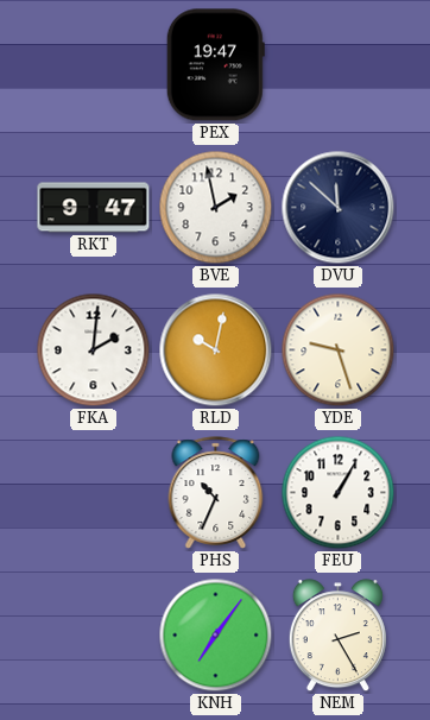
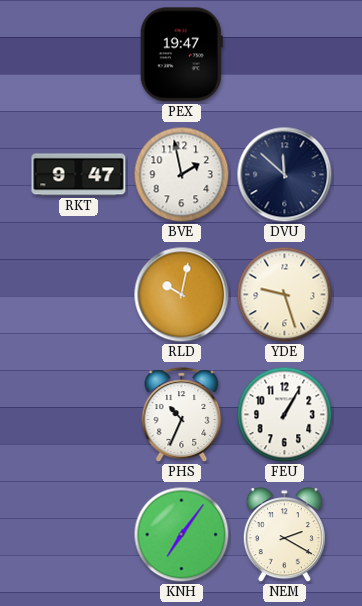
FKA: 2:01 -> none (94, 350)
NEM: 2:25 -> 2:20 (284, 535)
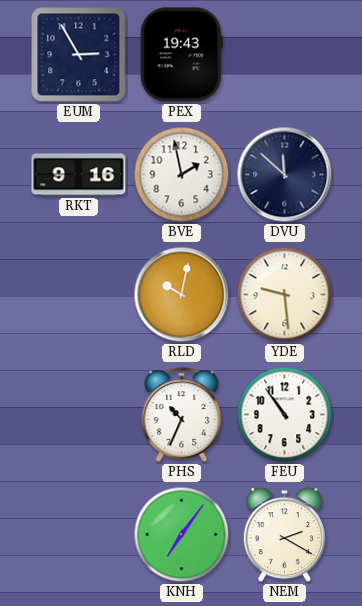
EUM: none -> 2:55 (79, 55)
PEX: 19:47 -> 19:43 (181, 55)
RKT: 9:47 -> 9:16 (79, 175)
YDE: 9:27 -> 9:29 (285, 295)
FEU: 1:05 -> 10:54 (285, 415)
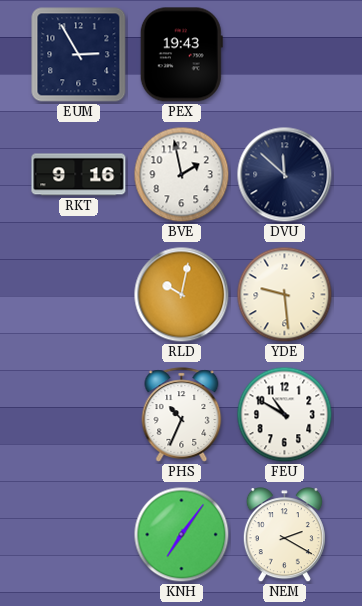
FEU: 10:54 -> 10:50 (285, 415)
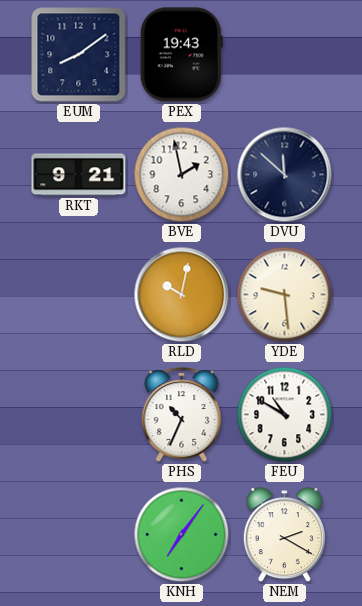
EUM: 2:55 -> 8:09 (79, 55)
RKT: 9:16 -> 9:21 (79, 175)
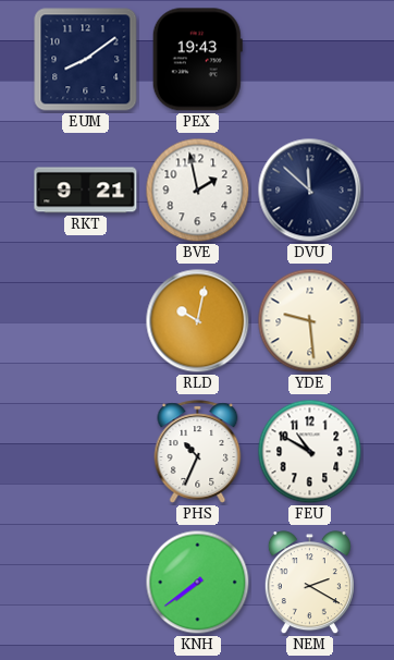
KNH: 7:06 -> 7:39 (198, 583)
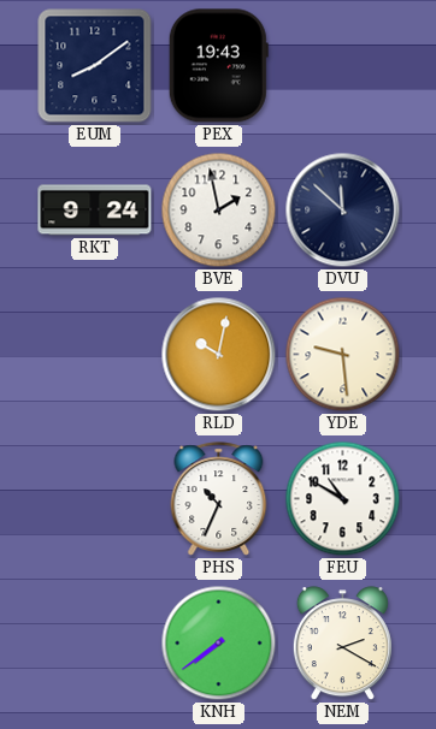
RKT: 9:21 -> 9:24 (95, 211)
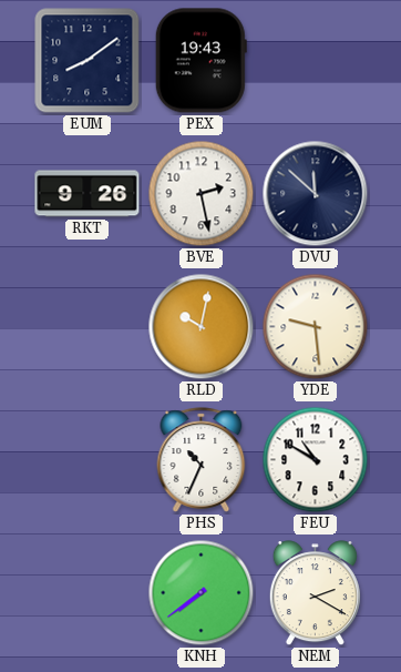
RKT: 9:24 -> 9:26 (88, 194)
BVE: 1:58 -> 2:28 (202, 194)
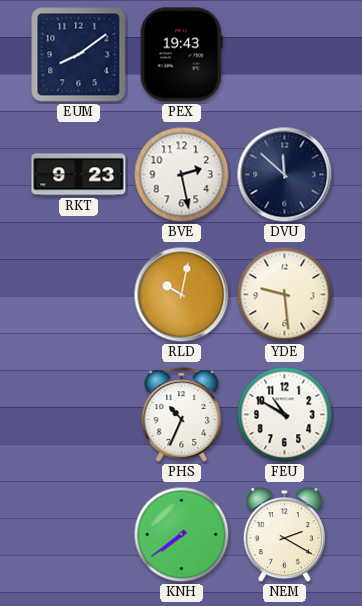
RKT: 9:26 -> 9:23 (79, 175)
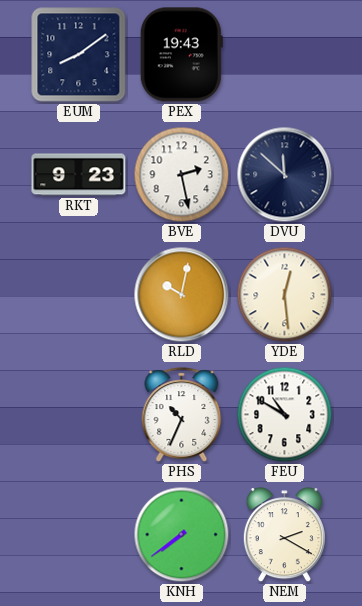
YDE: 9:29 -> 12:29 (285, 295)
